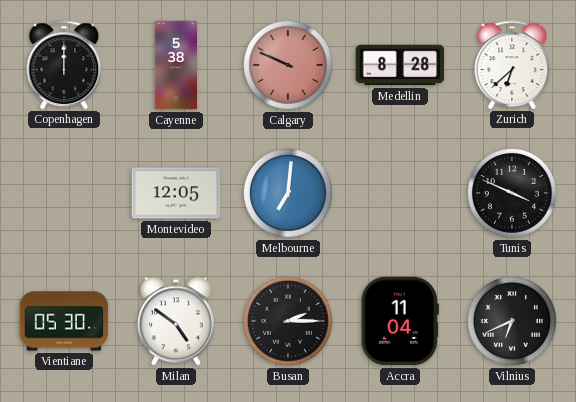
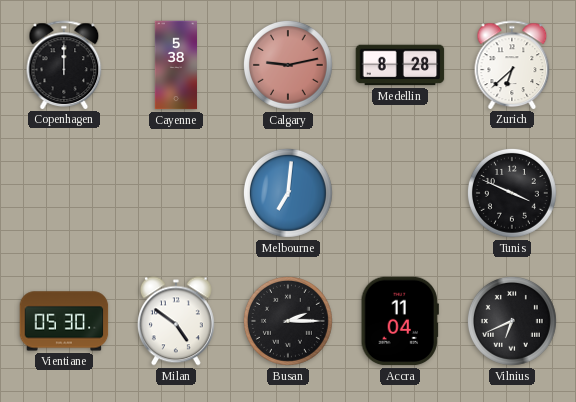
Calgary: 9:49 -> 9:13 (288, 65)
Montevideo: 12:05 -> none (176, 193)
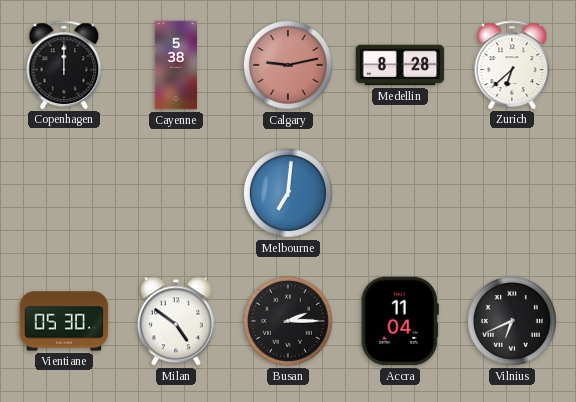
Tunis: 3:49 -> none (512, 193)
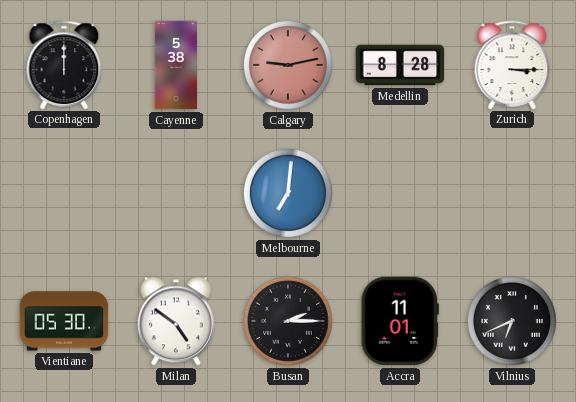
Zurich: 6:38 -> 3:15 (512, 65)
Accra: 11:04 -> 11:01 (400, 321)
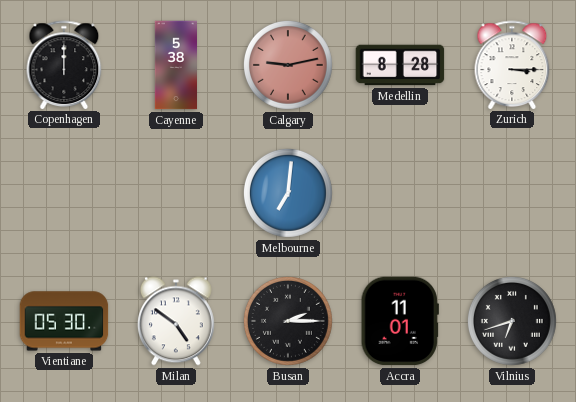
Vilnius: 6:41 -> 6:42 (512, 321)
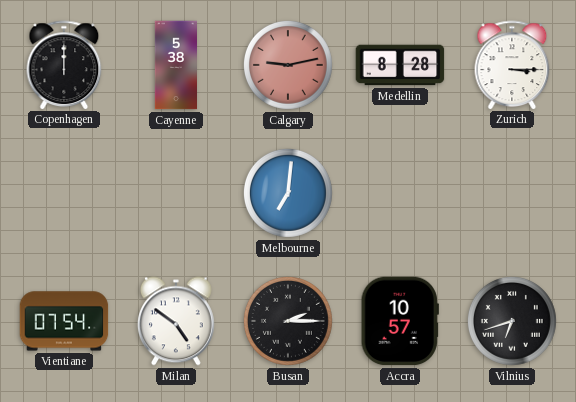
Vientiane: 05:30 -> 07:54 (64, 321)
Accra: 11:01 -> 10:57 (400, 321)
